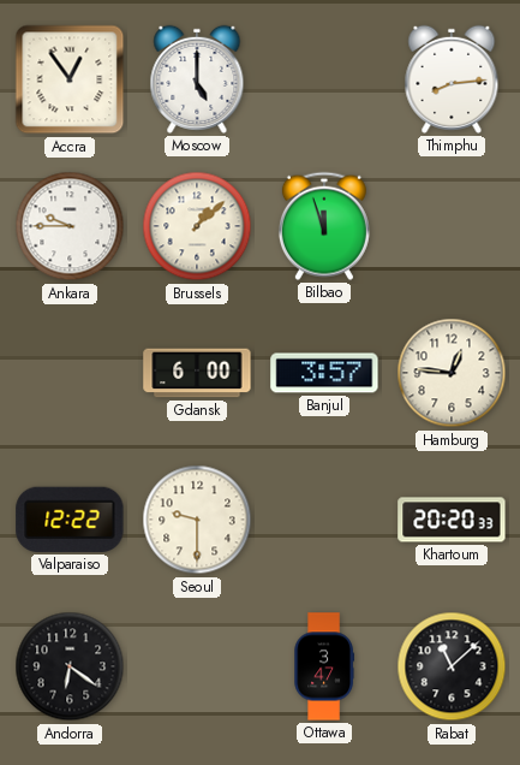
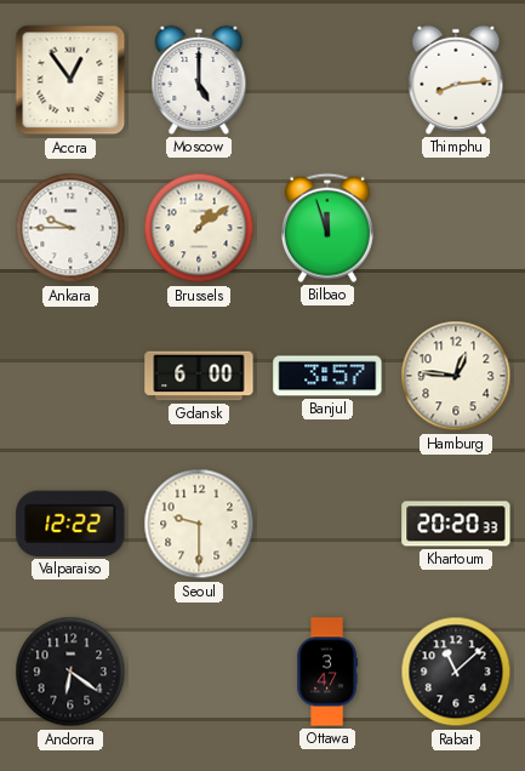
Brussels: 1:08 -> 1:09 (199, 228)
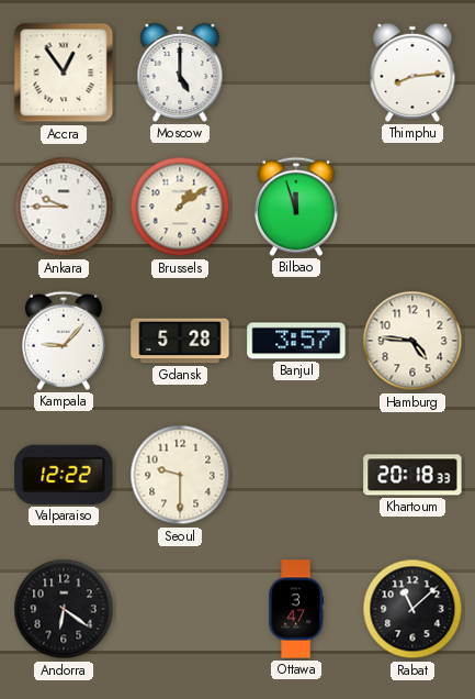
Kampala: none -> 9:07 (64, 341)
Gdansk: 6:00 -> 5:28 (180, 341)
Hamburg: 12:46 -> 4:46 (412, 341)
Khartoum: 20:20 -> 20:18 (412, 475)
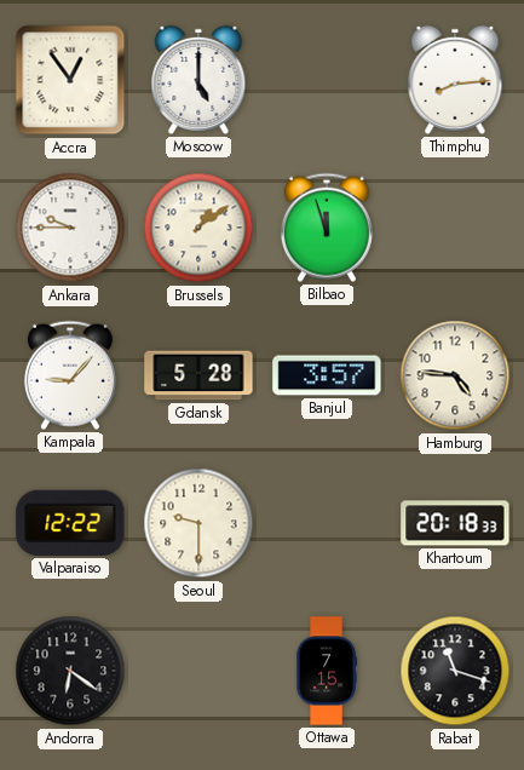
Ottawa: 3:47 -> 7:15 (326, 671)
Rabat: 11:08 -> 11:18 (455, 671)
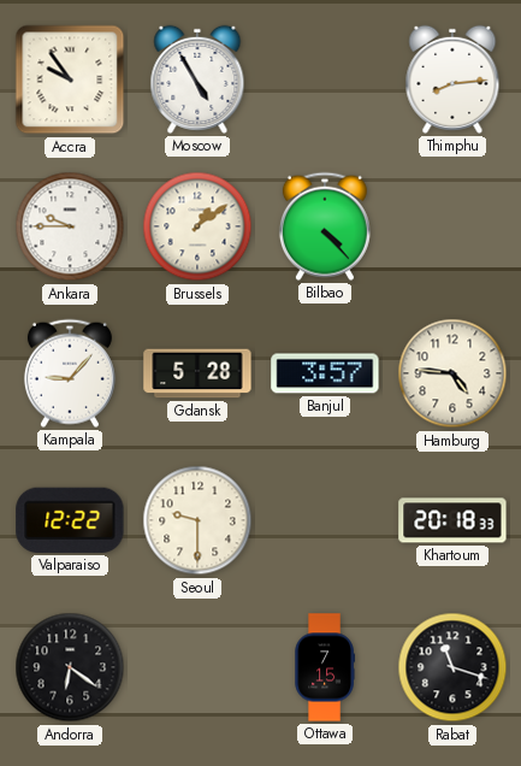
Accra: 12:54 -> 9:54 (70, 79)
Moscow: 5:00 -> 4:55 (197, 79)
Bilbao: 11:57 -> 4:23 (325, 226)
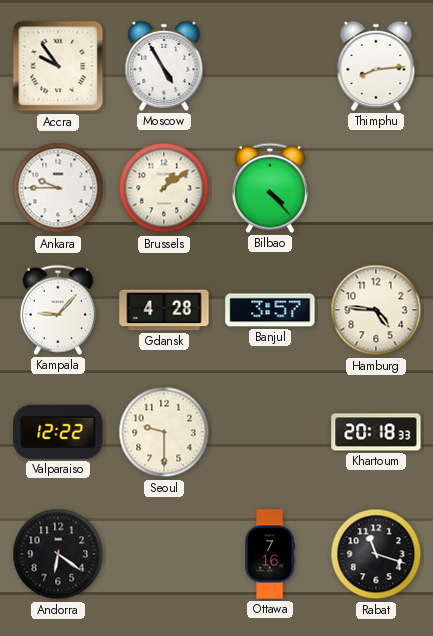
Gdansk: 5:28 -> 4:28 (164, 310)
Ottawa: 7:15 -> 7:16 (269, 554)
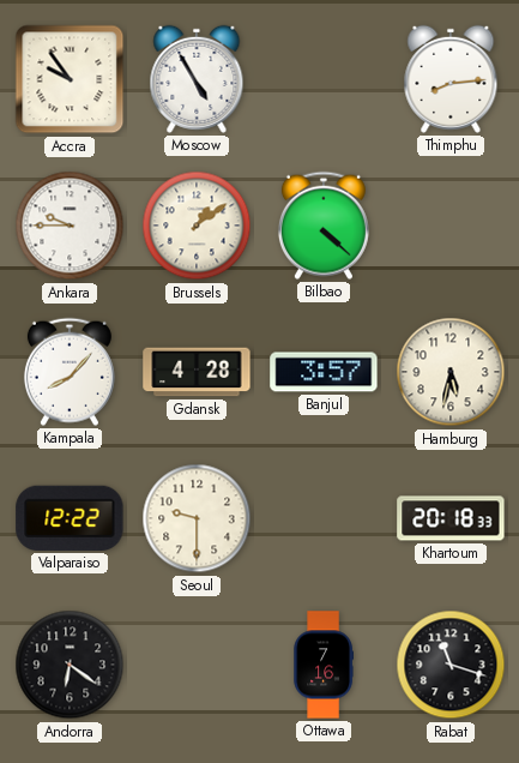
Bilbao: 4:23 -> 4:22 (324, 226)
Kampala: 9:07 -> 8:07 (70, 372)
Hamburg: 4:46 -> 5:32 (451, 372)
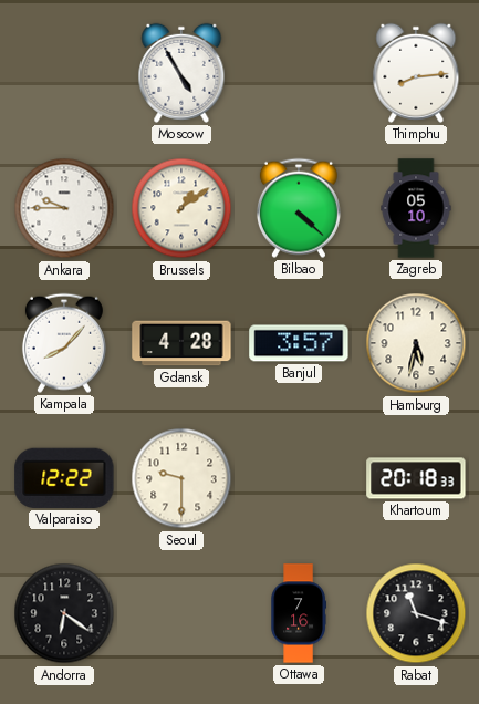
Accra: 9:54 -> none (70, 79)
Zagreb: none -> 05:10 (416, 208)
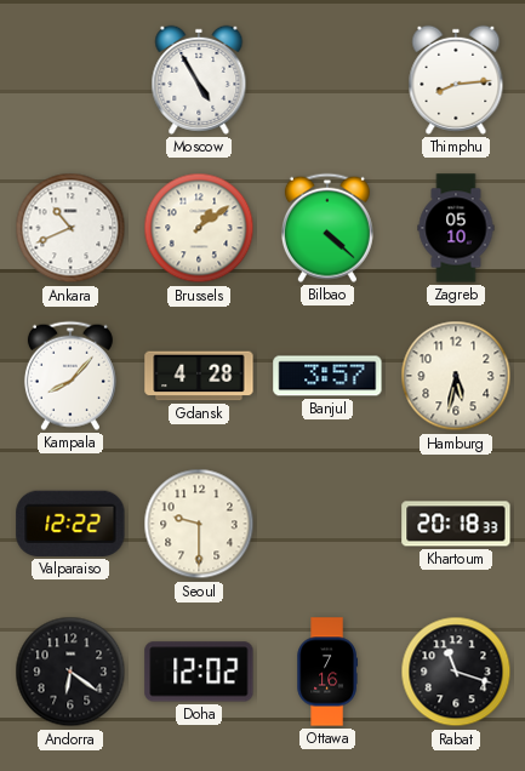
Ankara: 9:45 -> 10:41 (70, 228)
Doha: none -> 12:02 (199, 672)
